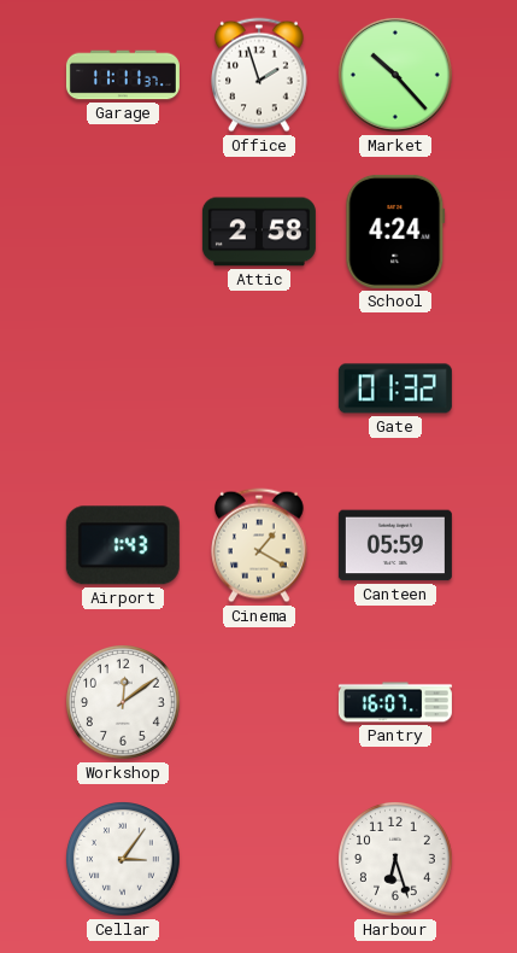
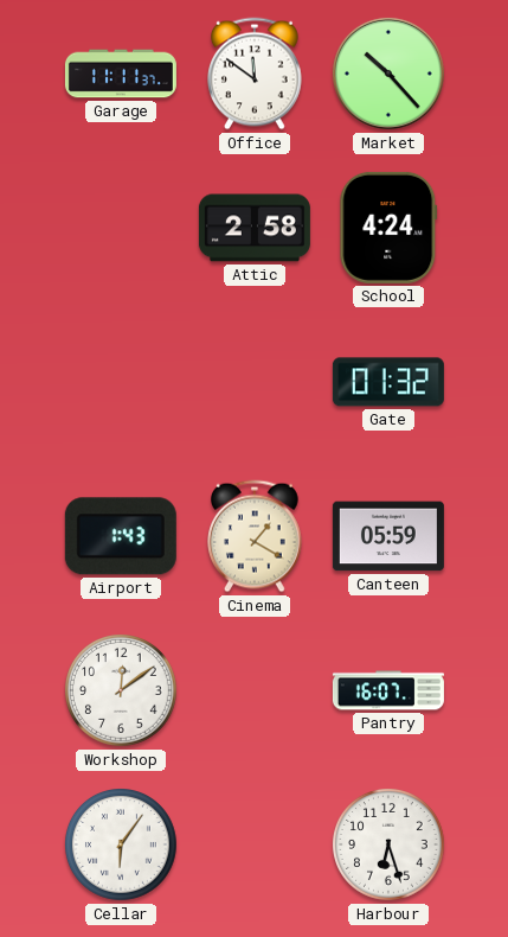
Office: 1:57 -> 11:51 (256, 74)
Cellar: 3:06 -> 6:06 (122, 846)
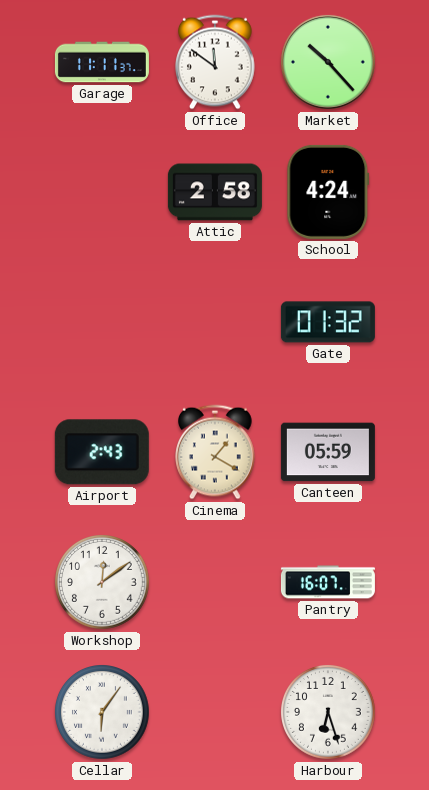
Airport: 1:43 -> 2:43 (102, 452)
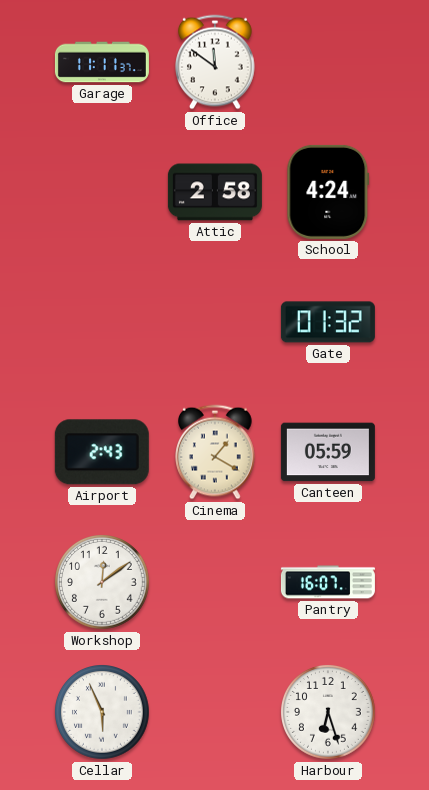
Market: 10:23 -> none (328, 62)
Cellar: 6:06 -> 5:56 (103, 713)
